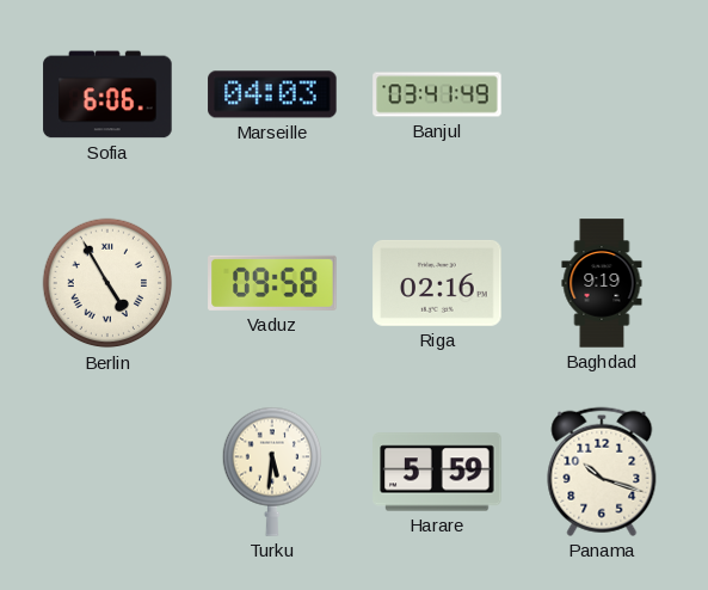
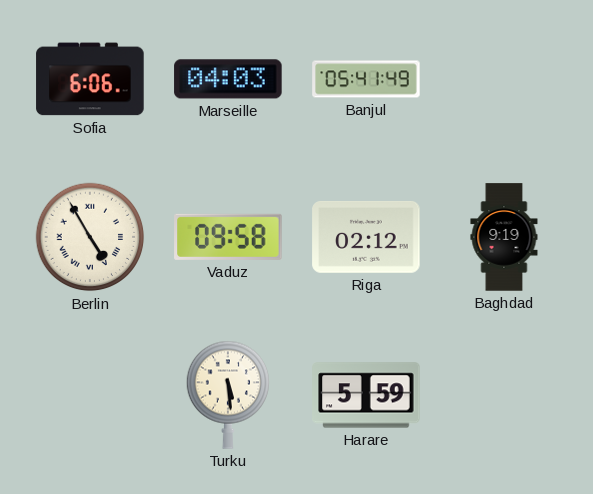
Banjul: 03:41 -> 05:41 (366, 79)
Riga: 02:16 -> 02:12 (366, 237)
Turku: 5:31 -> 5:29 (227, 395)
Panama: 10:18 -> none (602, 472)
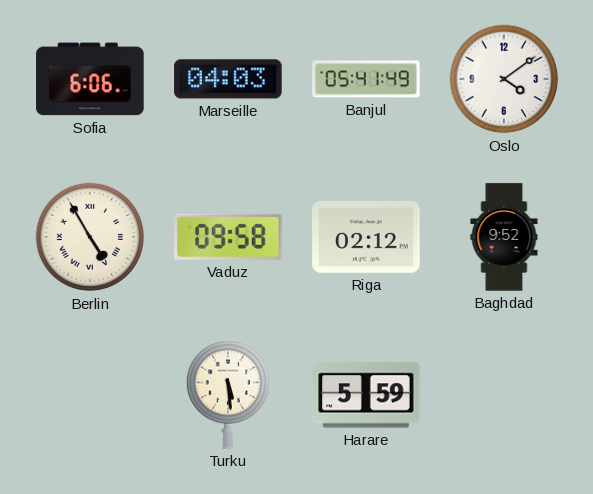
Oslo: none -> 4:09 (504, 79)
Baghdad: 9:19 -> 9:52 (504, 237)
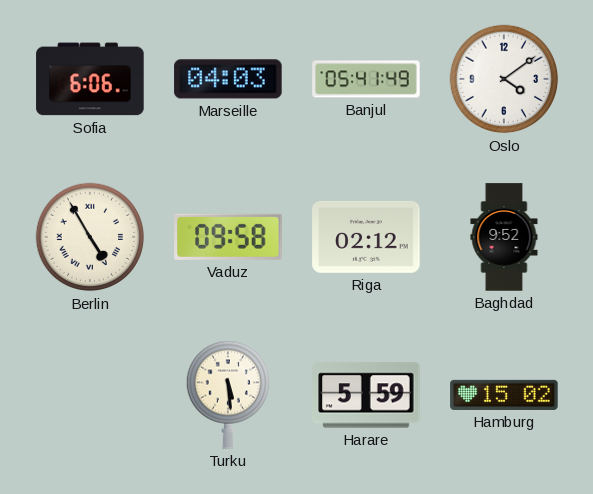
Hamburg: none -> 15:02 (504, 395)
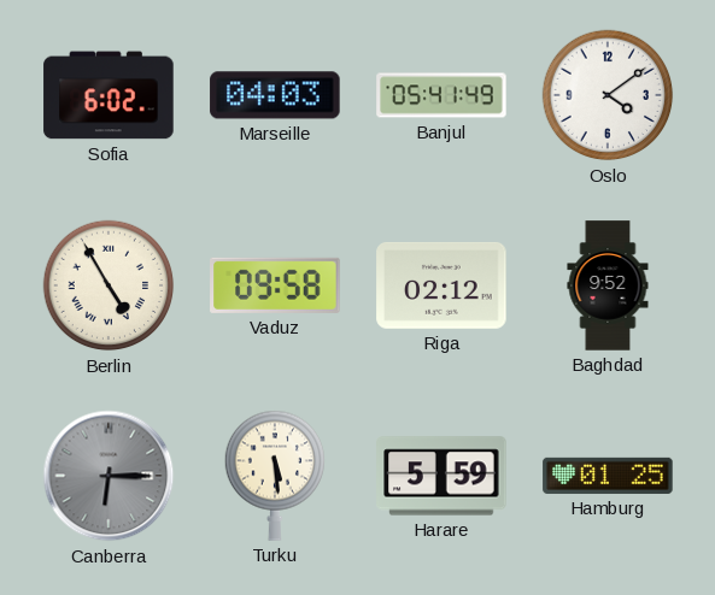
Sofia: 6:06 -> 6:02 (109, 95)
Canberra: none -> 6:15 (109, 476)
Hamburg: 15:02 -> 01:25 (608, 476)
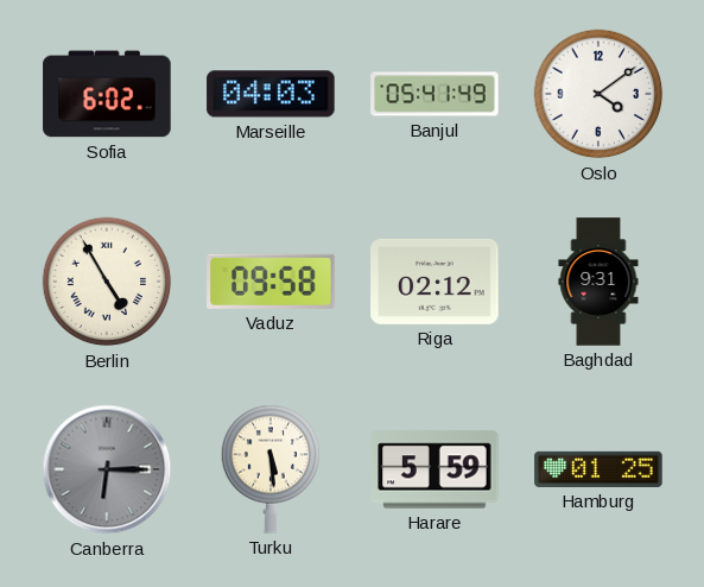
Baghdad: 9:52 -> 9:31 (598, 282)
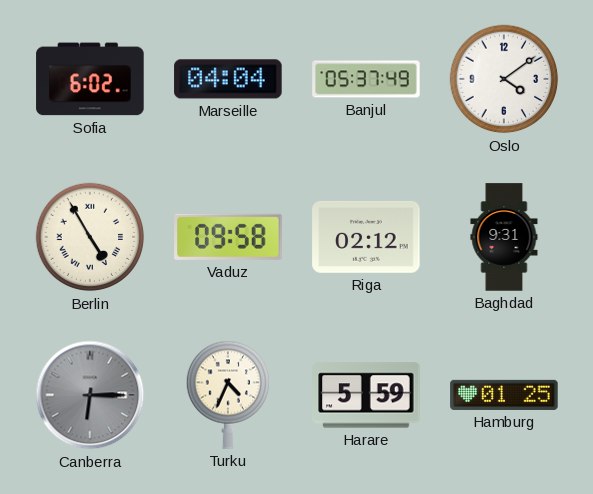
Marseille: 04:03 -> 04:04 (228, 79)
Banjul: 05:41 -> 05:37 (366, 79)
Turku: 5:29 -> 4:34 (227, 395)
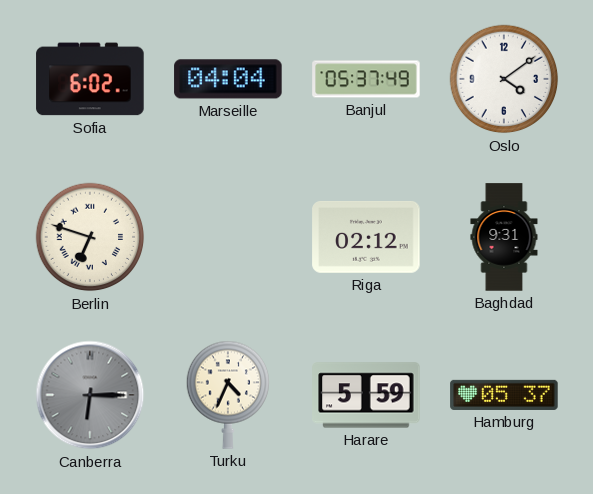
Berlin: 4:55 -> 6:48 (90, 237)
Vaduz: 09:58 -> none (228, 237)
Hamburg: 01:25 -> 05:37 (504, 395)
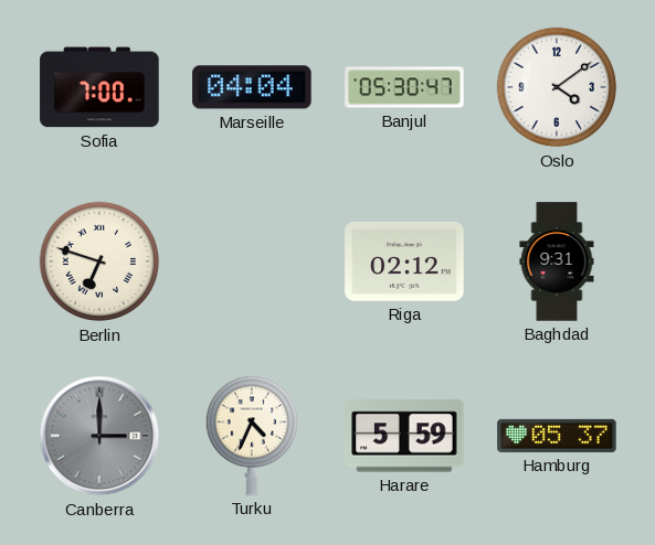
Sofia: 6:02 -> 7:00 (99, 87)
Banjul: 05:37 -> 05:30 (404, 87)
Canberra: 6:15 -> 3:00 (99, 436)
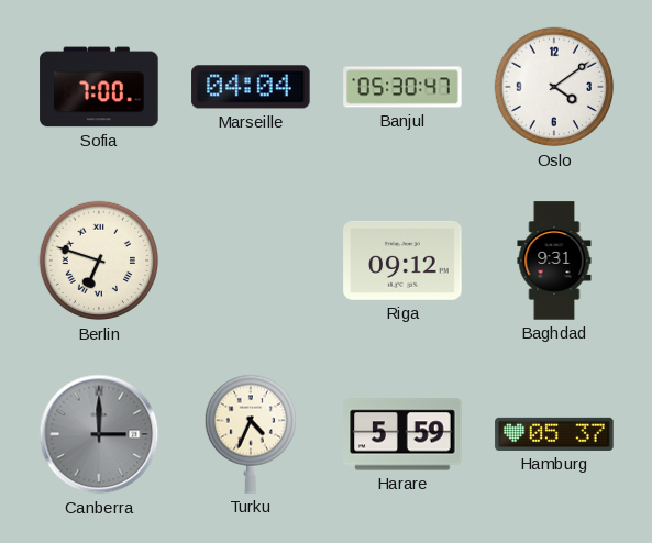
Riga: 02:12 -> 09:12 (402, 261)
